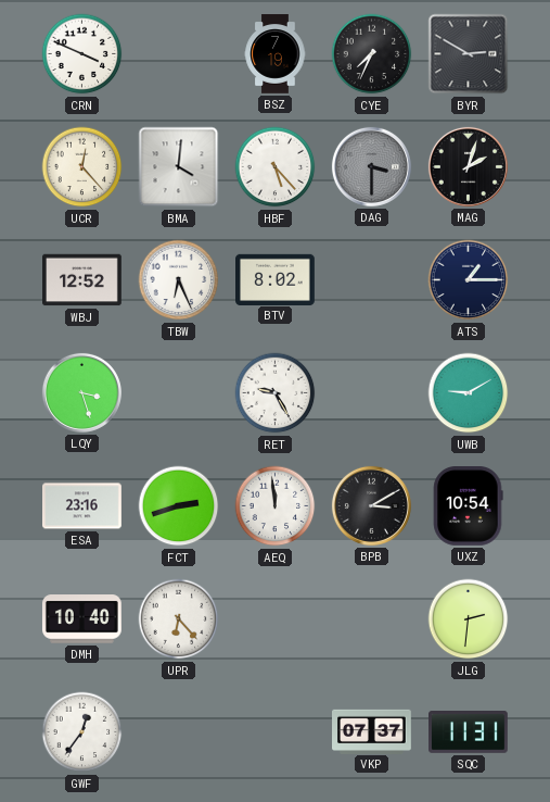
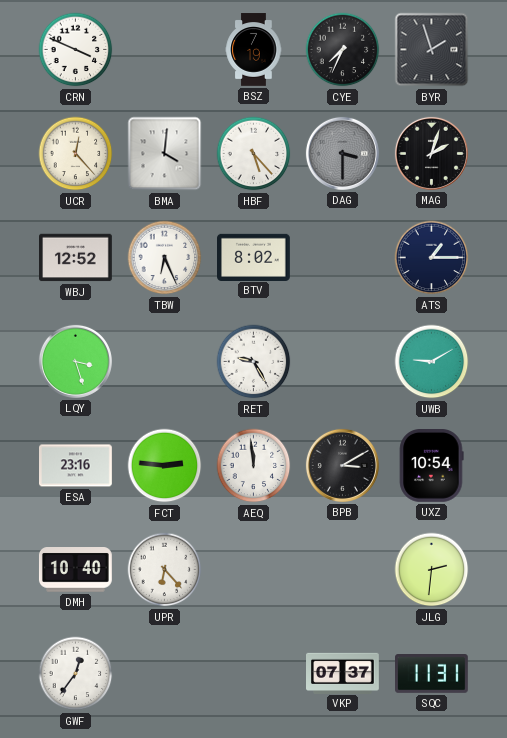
BYR: 2:50 -> 1:57 (432, 50)
FCT: 2:42 -> 2:46 (165, 466)
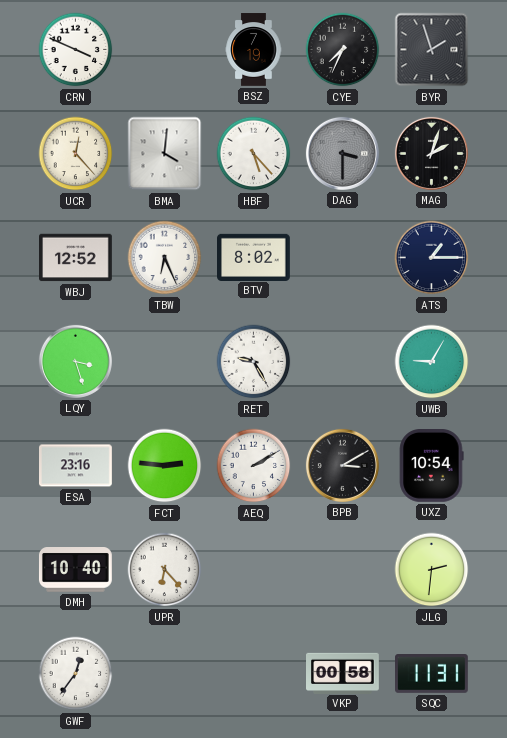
UWB: 9:10 -> 9:05 (432, 362)
AEQ: 11:59 -> 2:10 (254, 466)
VKP: 07:37 -> 00:58 (343, 673)
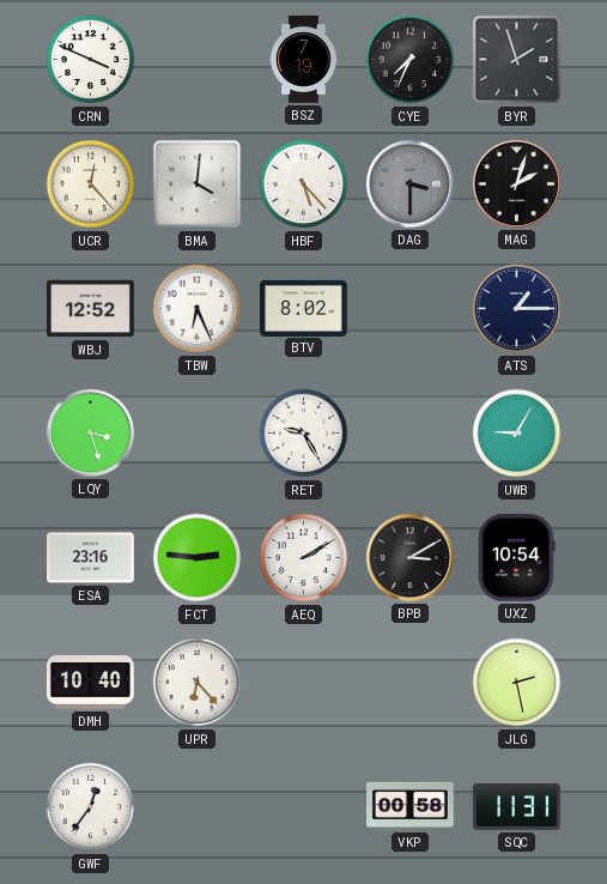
JLG: 2:31 -> 2:28 (517, 683)
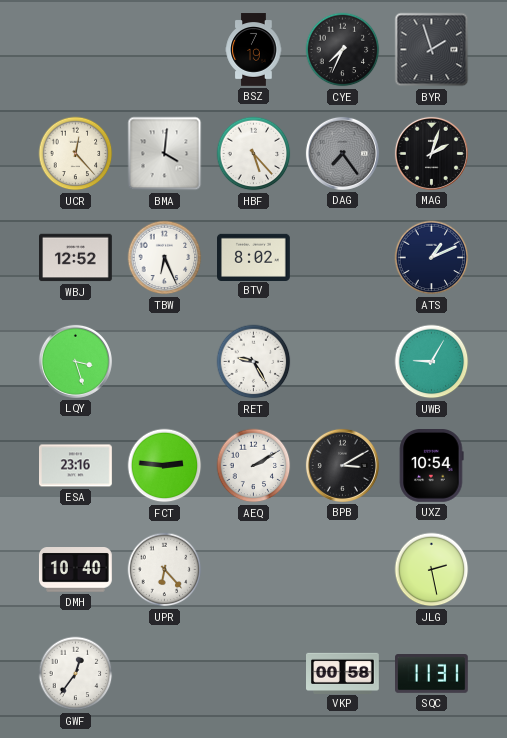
CRN: 3:49 -> none (91, 60)
DAG: 3:30 -> 7:24 (342, 153)
ATS: 1:15 -> 1:11 (432, 258)
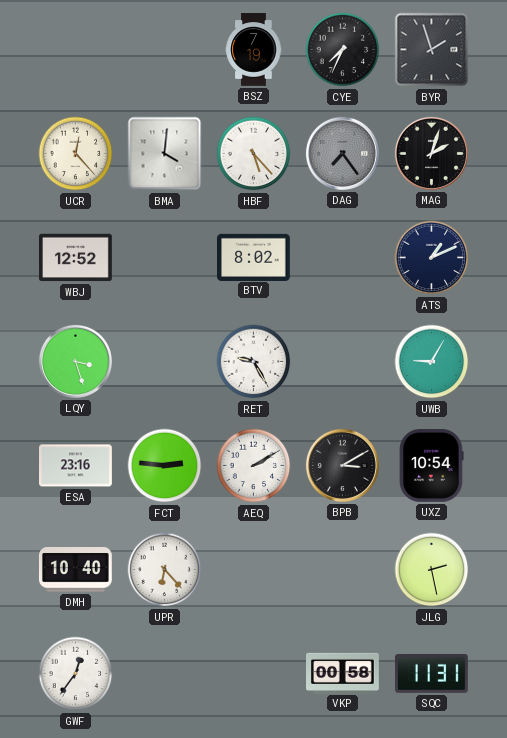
TBW: 6:26 -> none (165, 258)
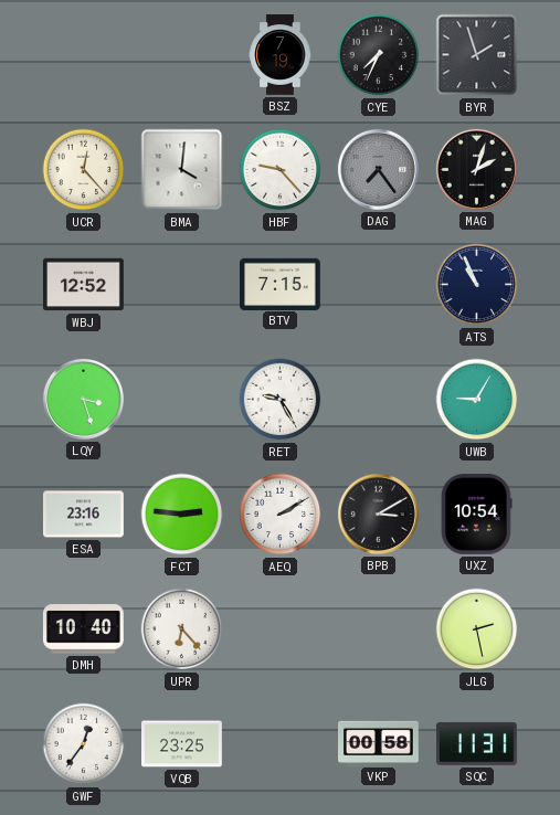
HBF: 5:23 -> 9:23 (281, 170)
BTV: 8:02 -> 7:15 (281, 284)
ATS: 1:11 -> 10:56 (477, 285)
VQB: none -> 23:25 (182, 744)
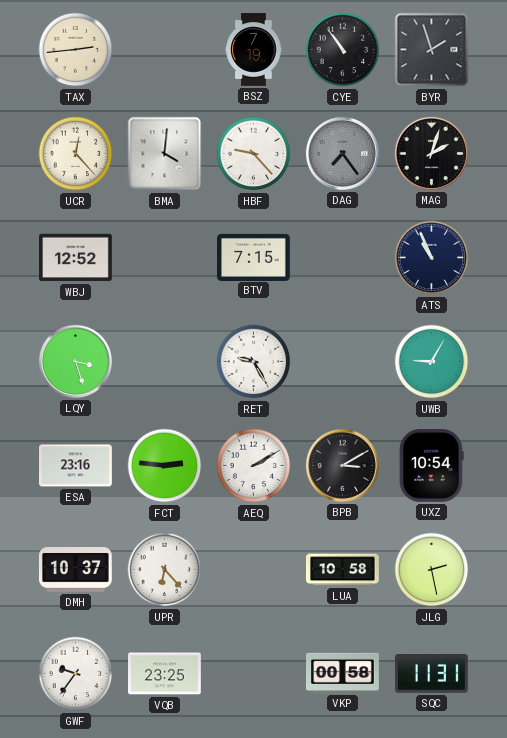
TAX: none -> 2:44 (76, 50)
CYE: 7:34 -> 10:54 (343, 50)
DMH: 10:40 -> 10:37 (75, 570)
LUA: none -> 10:58 (343, 570)
GWF: 12:36 -> 9:36 (76, 674)
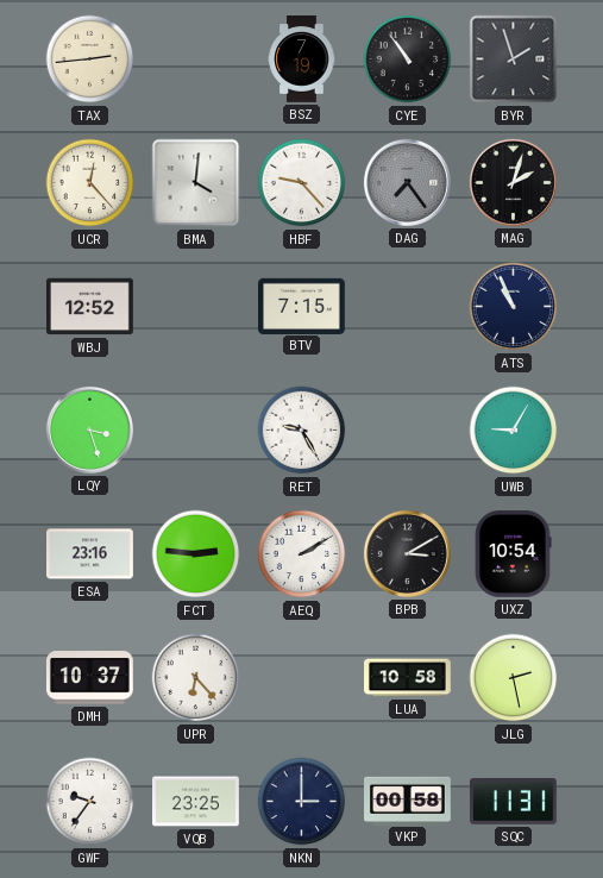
NKN: none -> 3:00 (302, 802)
